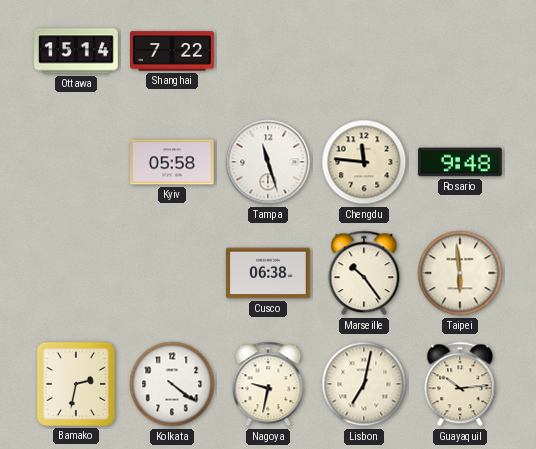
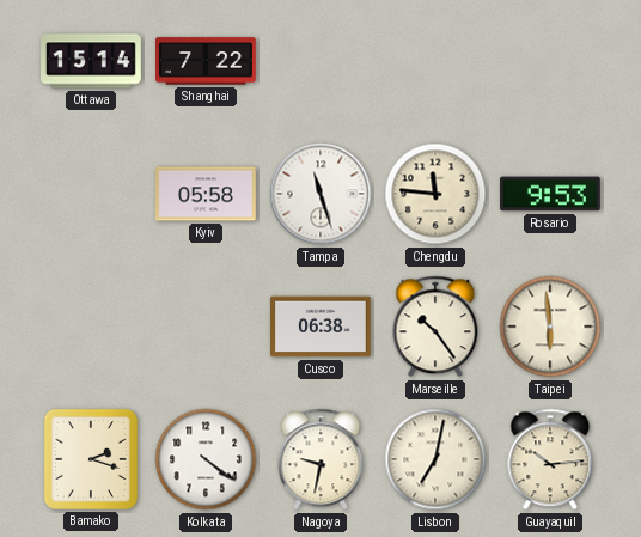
Rosario: 9:48 -> 9:53 (551, 194)
Bamako: 2:32 -> 2:18 (91, 459)
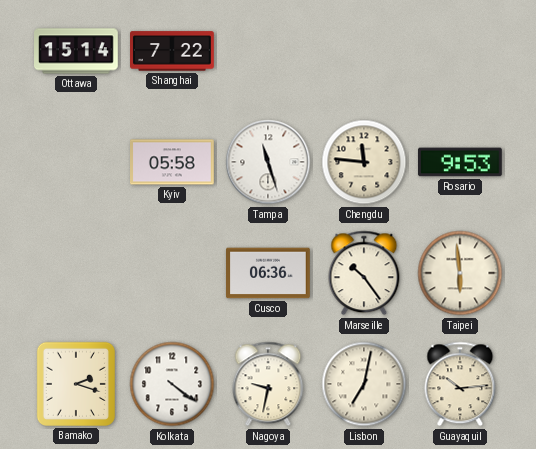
Cusco: 06:38 -> 06:36 (269, 273)
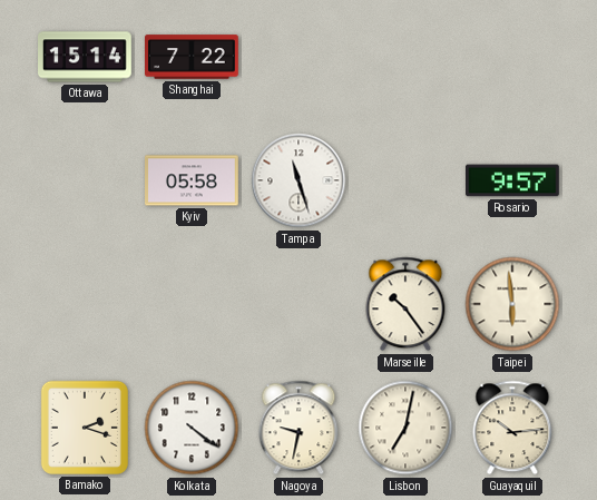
Chengdu: 11:46 -> none (364, 162)
Rosario: 9:53 -> 9:57 (513, 180)
Cusco: 06:36 -> none (269, 273)
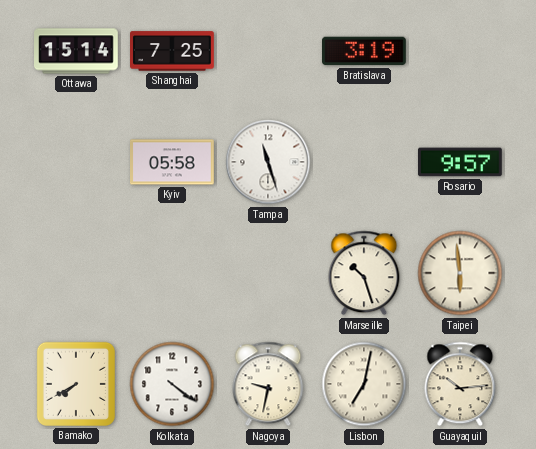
Shanghai: 7:22 -> 7:25 (173, 51)
Bratislava: none -> 3:19 (365, 51)
Marseille: 10:24 -> 10:27 (364, 273)
Bamako: 2:18 -> 7:40 (76, 384)
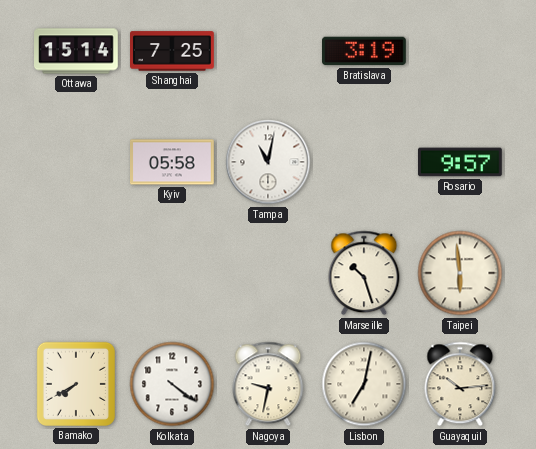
Tampa: 11:27 -> 11:02 (268, 162)
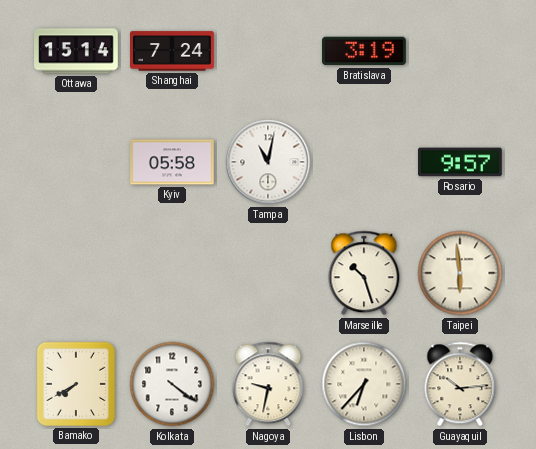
Shanghai: 7:25 -> 7:24 (173, 51)
Lisbon: 7:02 -> 6:37 (364, 384)
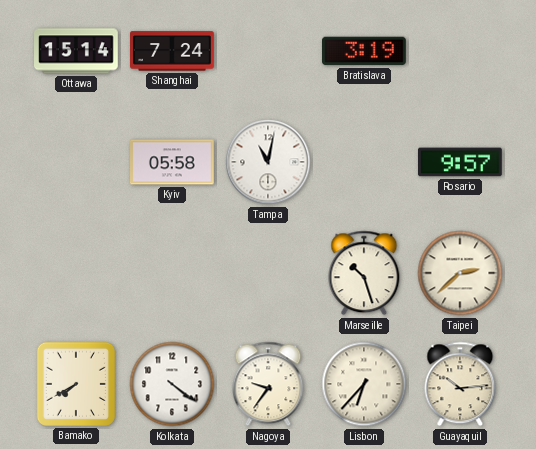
Taipei: 5:59 -> 2:38 (460, 273)
Nagoya: 9:32 -> 9:36 (268, 384)
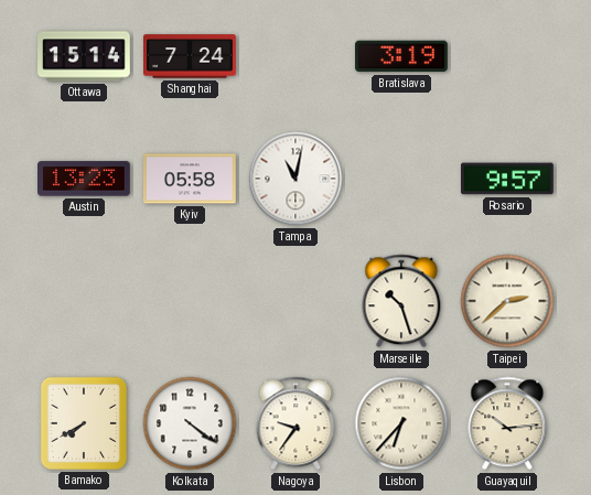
Austin: none -> 13:23 (85, 179)
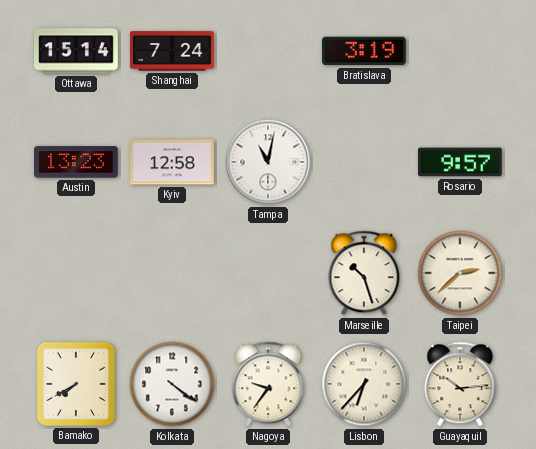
Kyiv: 05:58 -> 12:58 (173, 162)
